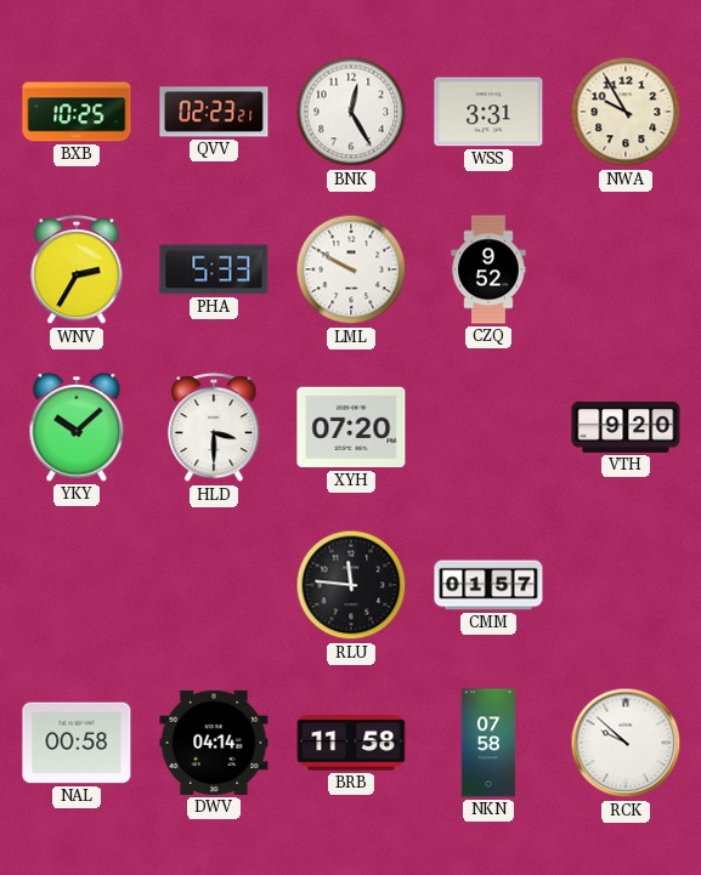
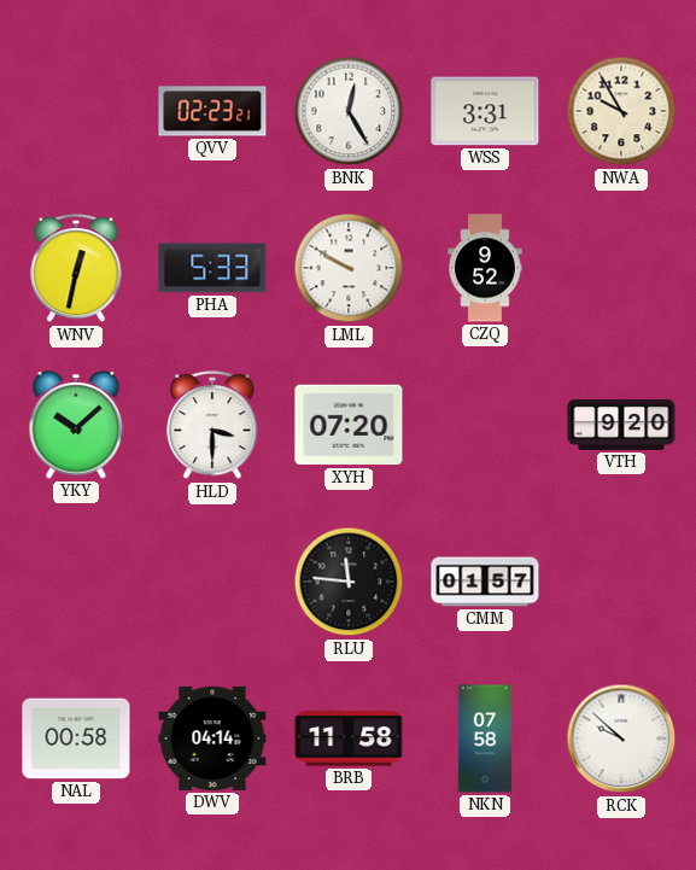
BXB: 10:25 -> none (77, 112)
WNV: 2:35 -> 12:32 (76, 269)
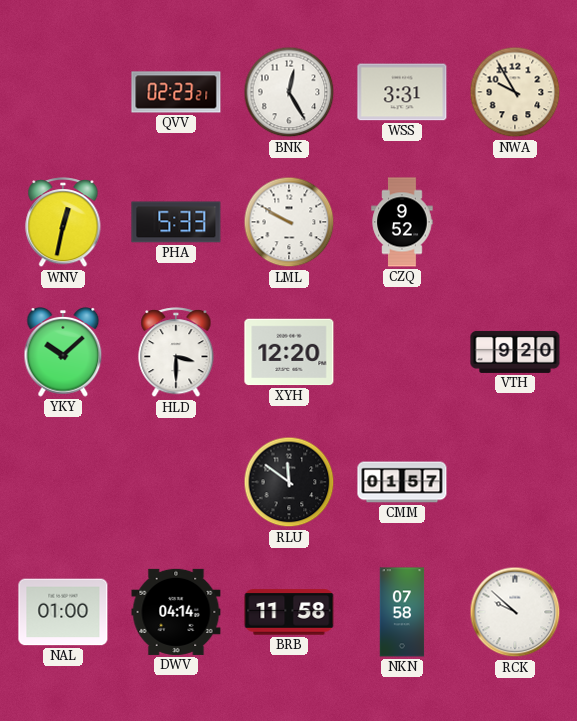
XYH: 07:20 -> 12:20 (289, 352)
RLU: 11:46 -> 11:51 (289, 482)
NAL: 00:58 -> 01:00 (63, 612)
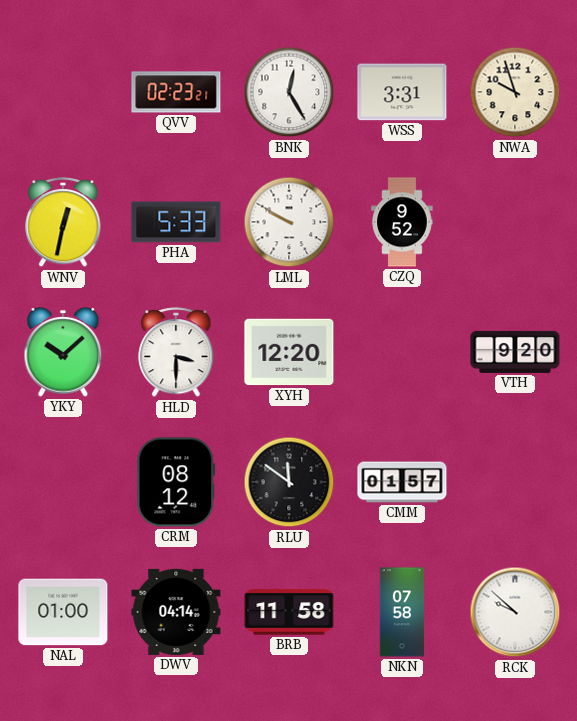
NWA: 9:55 -> 9:57 (515, 92)
CRM: none -> 08:12 (176, 482)
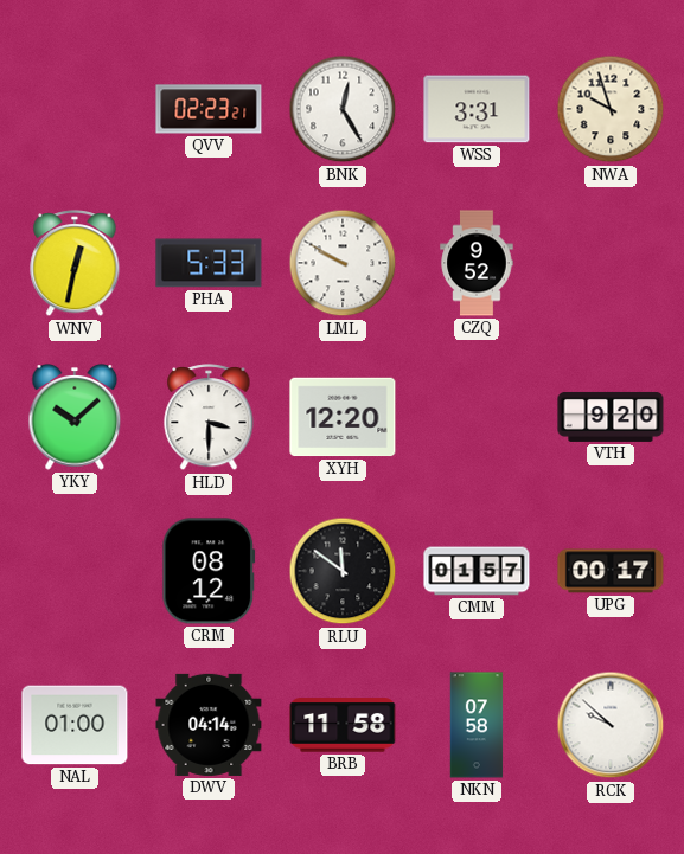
UPG: none -> 00:17 (611, 571)
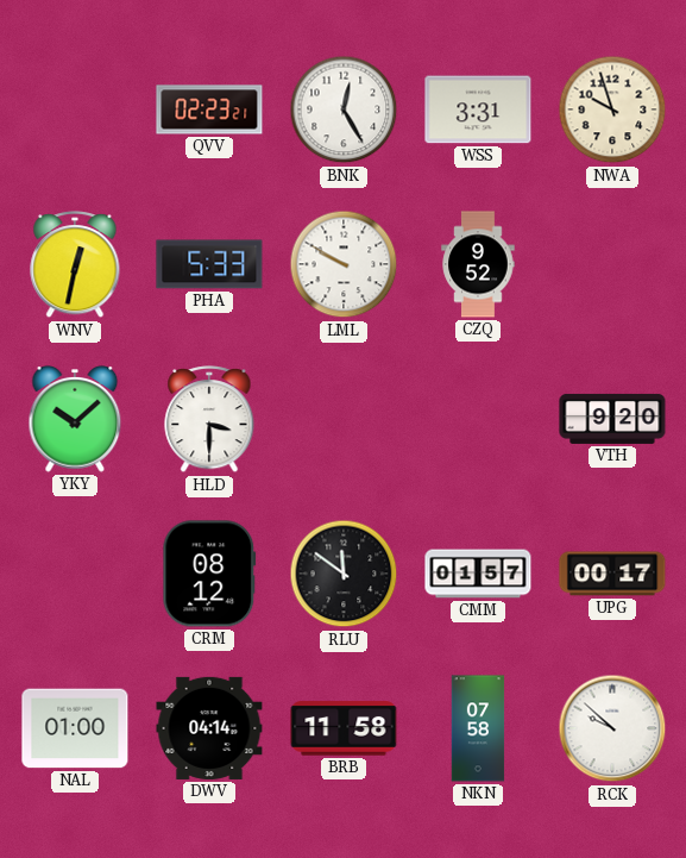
XYH: 12:20 -> none (343, 417)
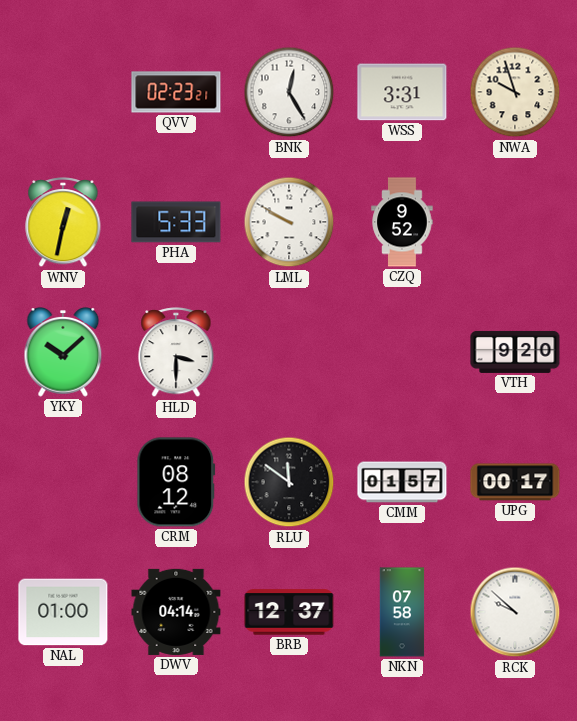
BRB: 11:58 -> 12:37 (289, 612)
